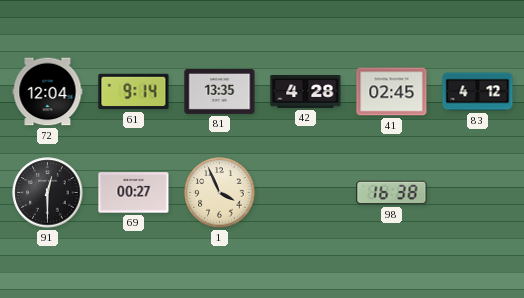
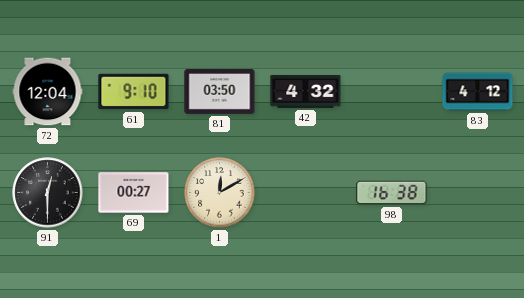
61: 9:14 -> 9:10 (134, 92)
81: 13:35 -> 03:50 (220, 91)
42: 4:28 -> 4:32 (306, 92)
41: 02:45 -> none (392, 92)
1: 3:56 -> 12:10 (220, 193)
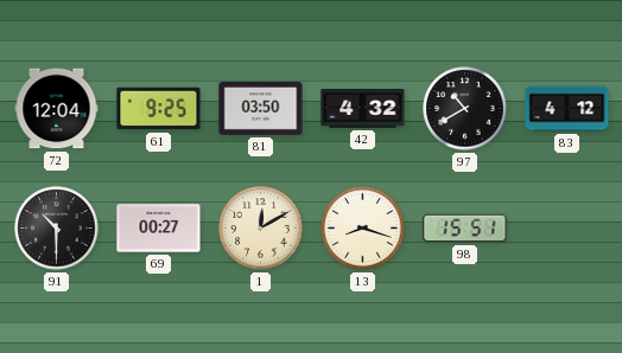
61: 9:10 -> 9:25 (159, 109)
97: none -> 10:40 (465, 109)
91: 12:30 -> 10:30 (57, 229)
13: none -> 8:18 (363, 229)
98: 16:38 -> 15:51 (465, 229)
